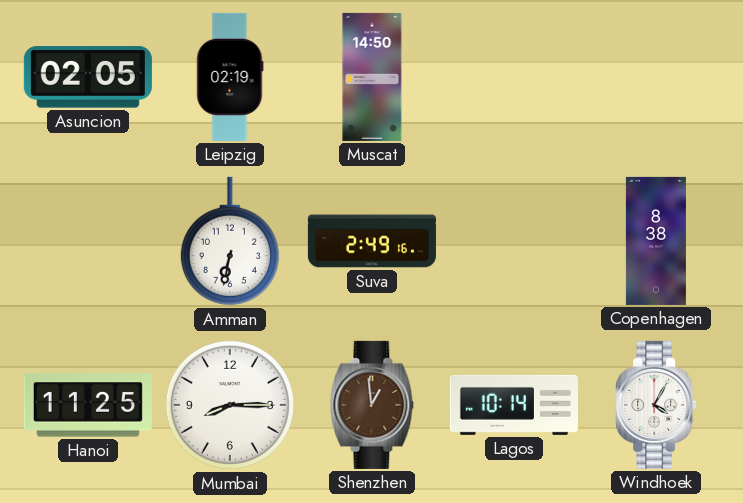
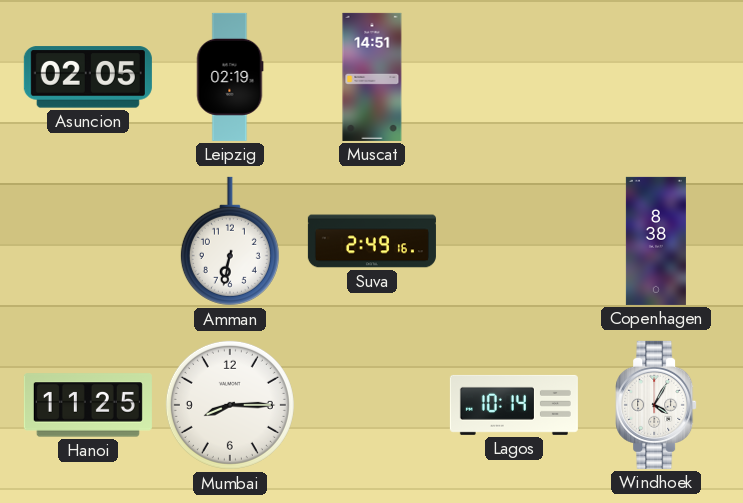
Muscat: 14:50 -> 14:51 (372, 77)
Shenzhen: 12:59 -> none (372, 405)
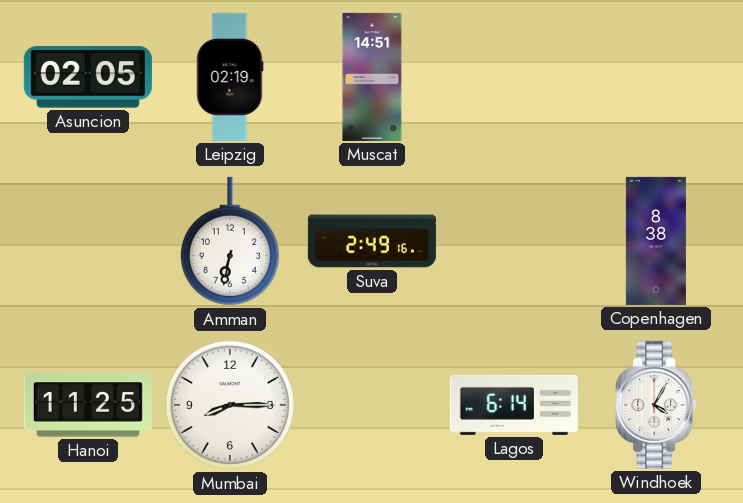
Lagos: 10:14 -> 6:14 (514, 405)
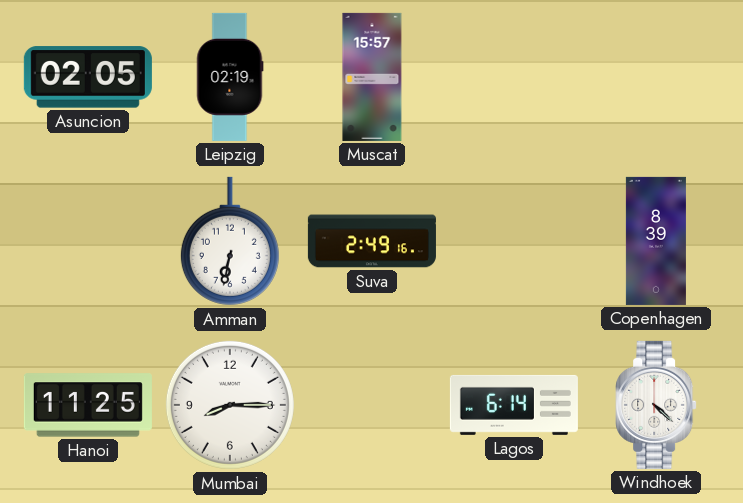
Muscat: 14:51 -> 15:57 (372, 77)
Copenhagen: 8:38 -> 8:39 (656, 241)
Windhoek: 4:05 -> 4:22 (656, 405)
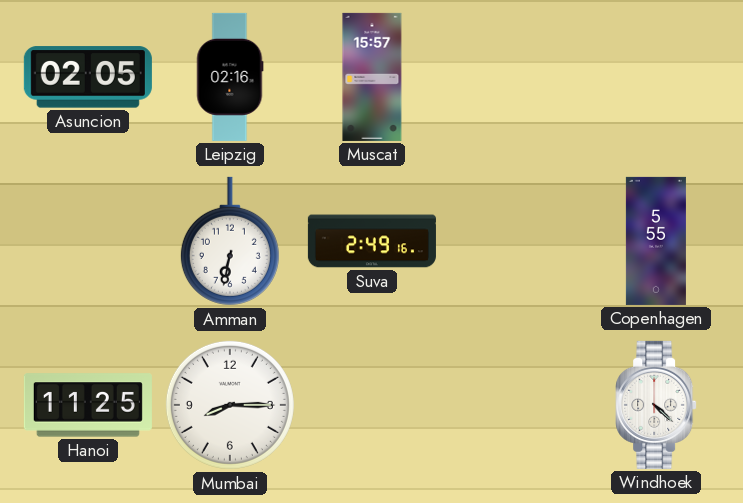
Leipzig: 02:19 -> 02:16 (230, 77)
Copenhagen: 8:39 -> 5:55 (656, 241)
Lagos: 6:14 -> none (514, 405)
